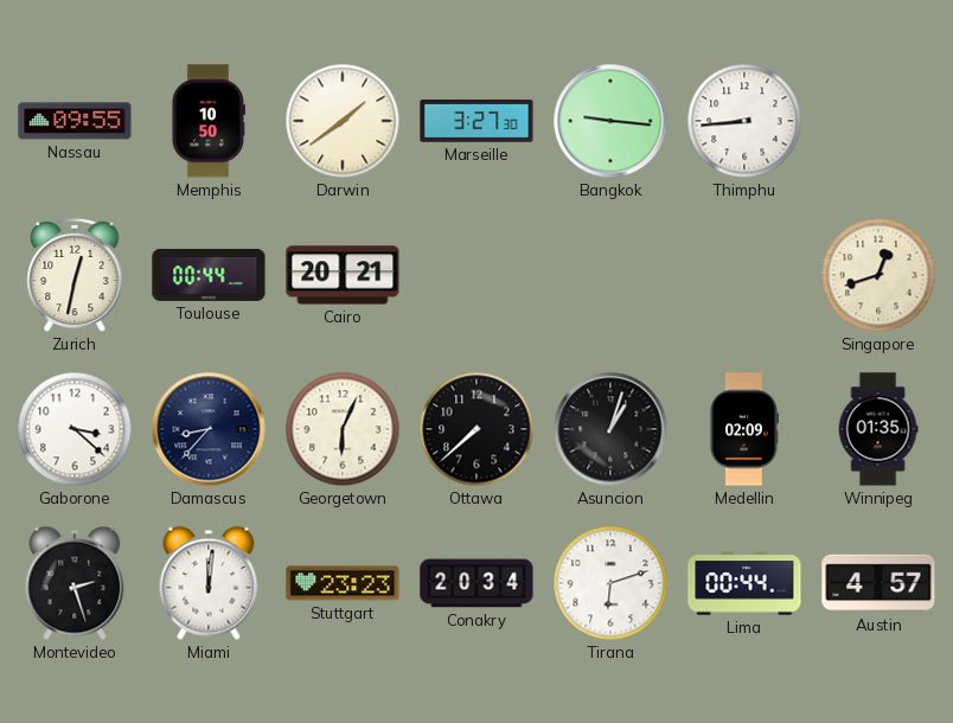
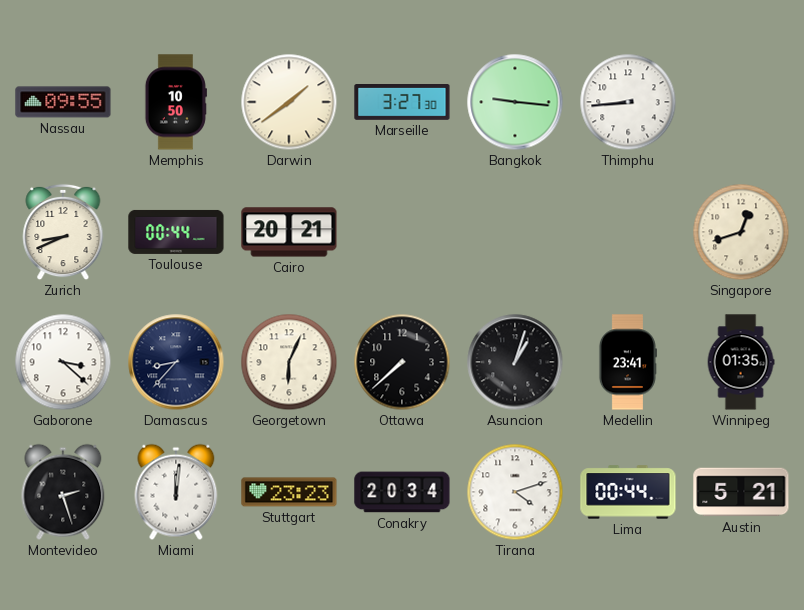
Zurich: 12:32 -> 8:41 (63, 232)
Medellin: 02:09 -> 23:41 (627, 362)
Tirana: 6:12 -> 4:12 (515, 492)
Austin: 4:57 -> 5:21 (741, 492)
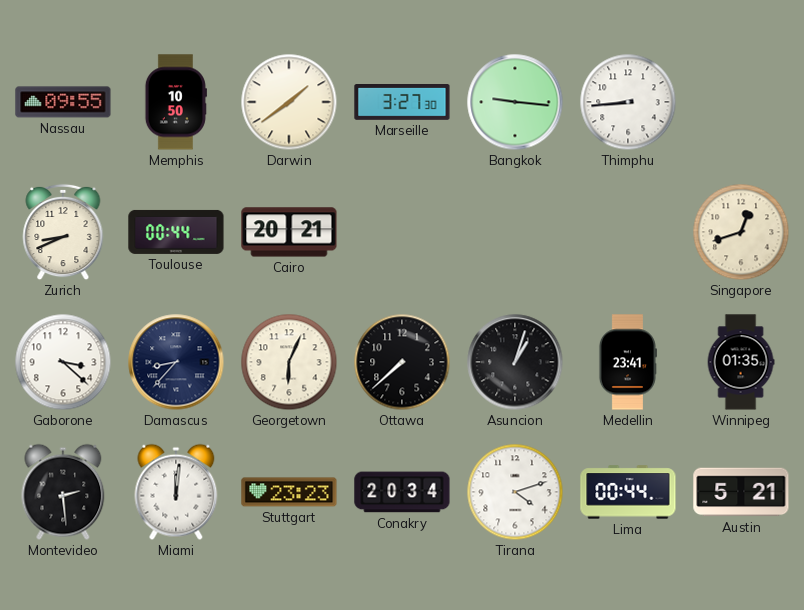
Montevideo: 2:27 -> 2:29 (63, 492)
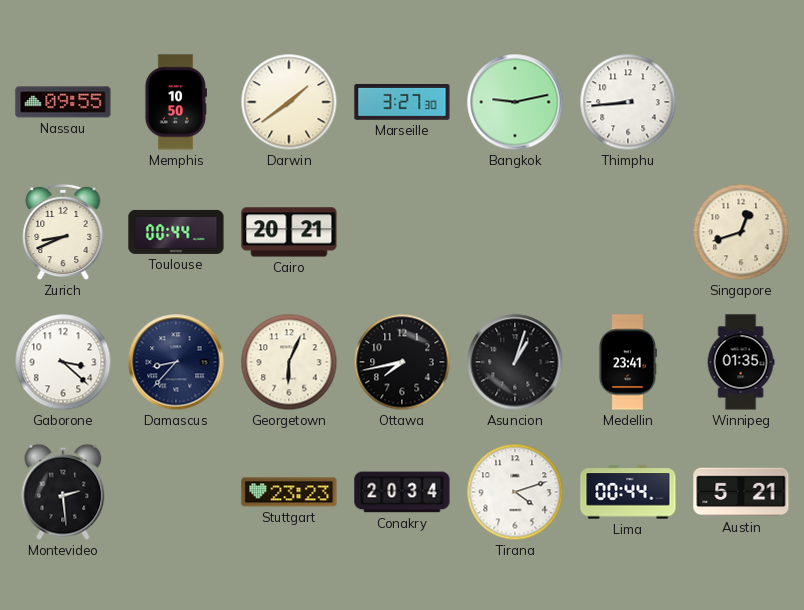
Bangkok: 9:16 -> 9:13 (515, 102)
Ottawa: 7:38 -> 7:43 (402, 362)
Miami: 12:01 -> none (176, 492)
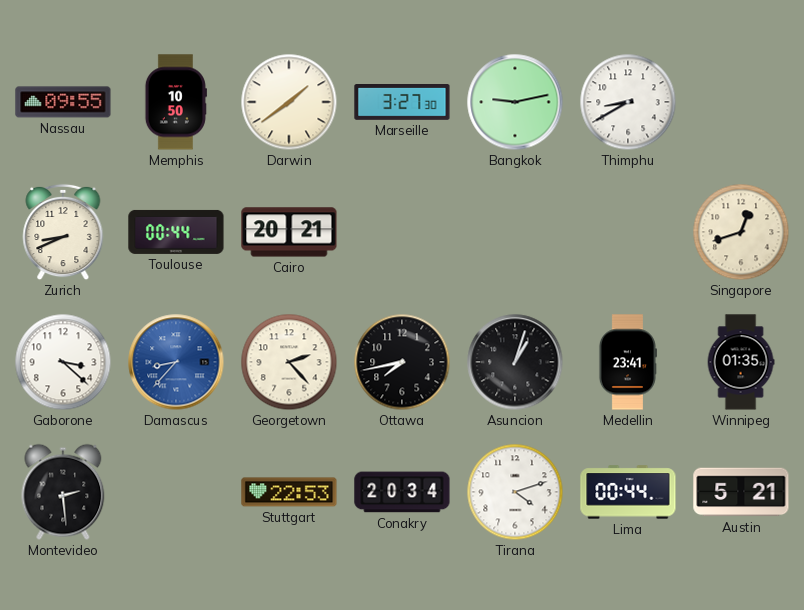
Thimphu: 8:44 -> 8:40 (628, 102)
Damascus dial: navy -> blue (176, 362)
Georgetown: 6:04 -> 2:23 (289, 362)
Stuttgart: 23:23 -> 22:53 (289, 492)
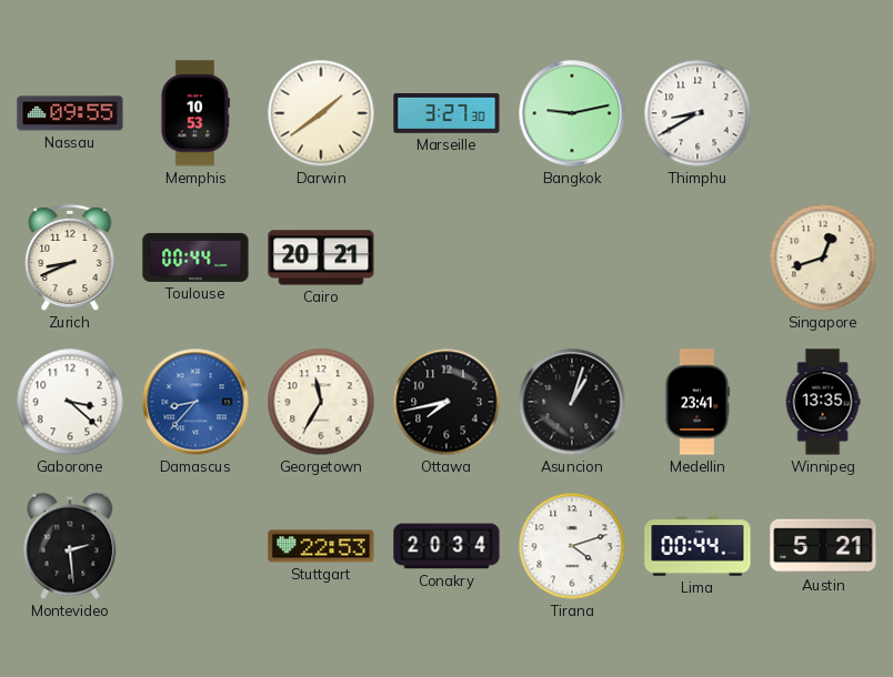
Memphis: 10:50 -> 10:53 (195, 113)
Georgetown: 2:23 -> 11:35 (321, 402)
Winnipeg: 01:35 -> 13:35 (823, 402)
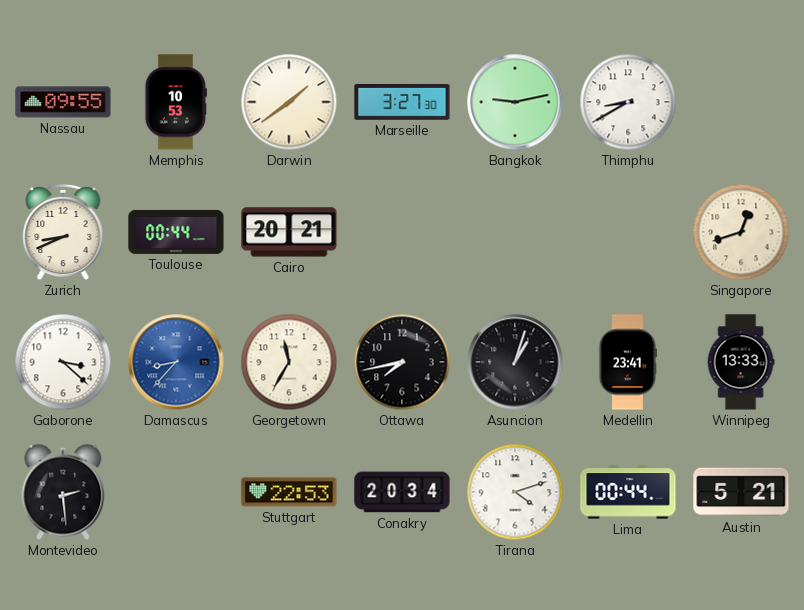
Winnipeg: 13:35 -> 13:33 (741, 362)
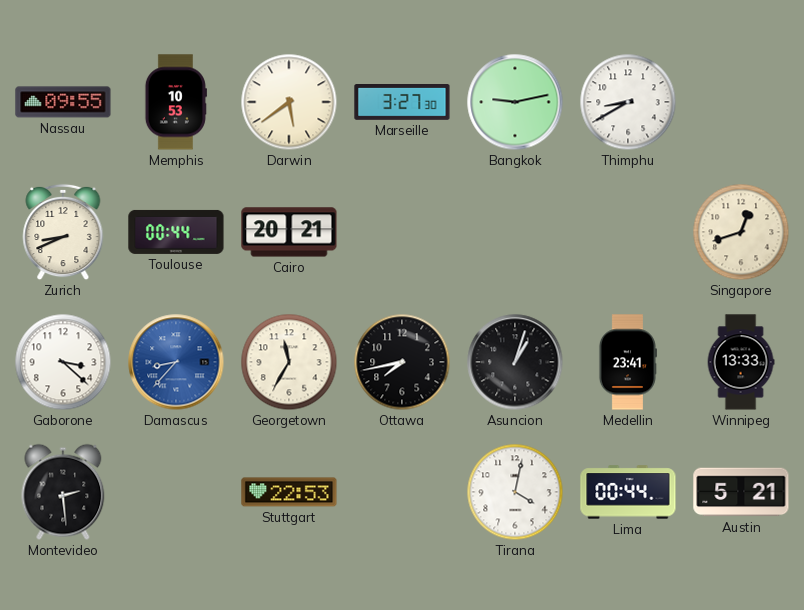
Darwin: 1:39 -> 5:39 (289, 102)
Conakry: 20:34 -> none (402, 492)
Tirana: 4:12 -> 4:02 (515, 492)
